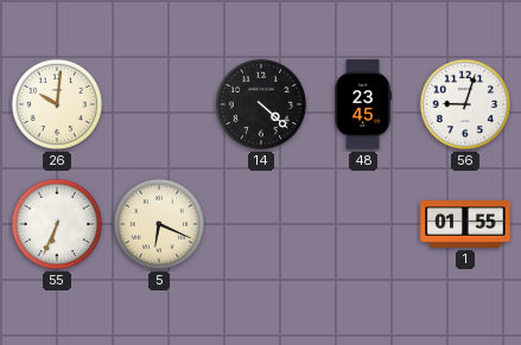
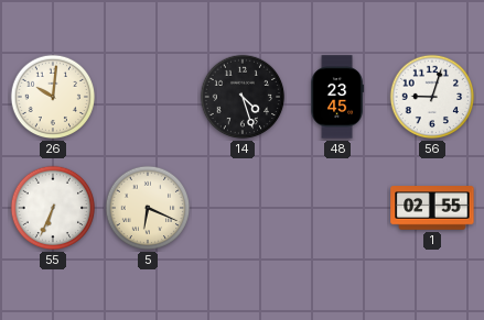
14: 4:22 -> 4:27 (243, 97)
1: 01:55 -> 02:55 (432, 209)
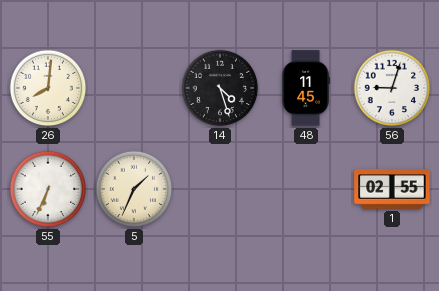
26: 10:01 -> 8:01 (48, 88)
48: 23:45 -> 11:45 (306, 88)
5: 6:19 -> 1:34 (134, 189)
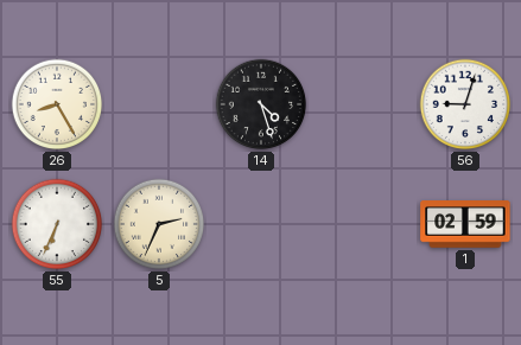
26: 8:01 -> 8:25 (57, 104)
48: 11:45 -> none (306, 88)
5: 1:34 -> 2:34 (159, 224)
1: 02:55 -> 02:59 (465, 225)
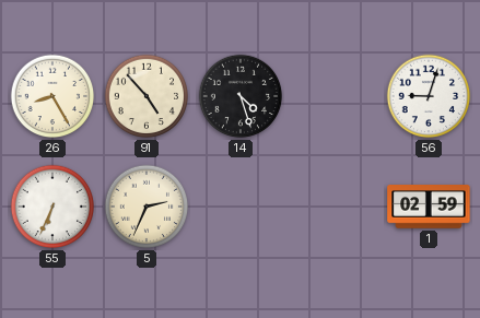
91: none -> 4:53 (147, 96)
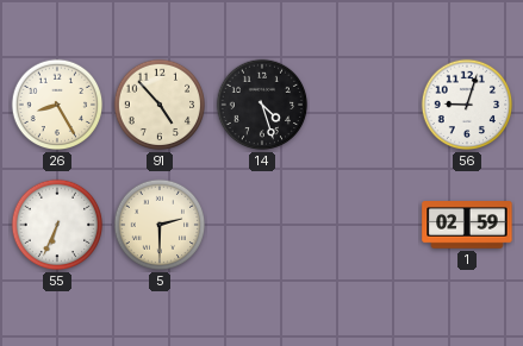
5: 2:34 -> 2:30 (160, 225)
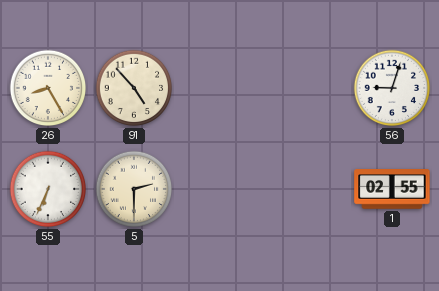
14: 4:27 -> none (262, 105)
1: 02:59 -> 02:55 (392, 190)
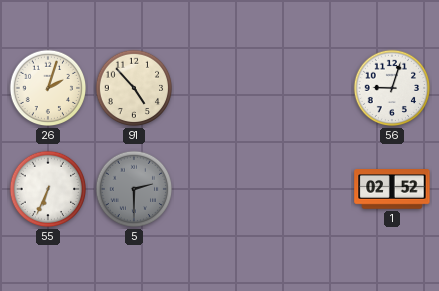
26: 8:25 -> 2:03 (48, 88)
5 dial: cream -> grey (134, 189)
1: 02:55 -> 02:52 (392, 190)
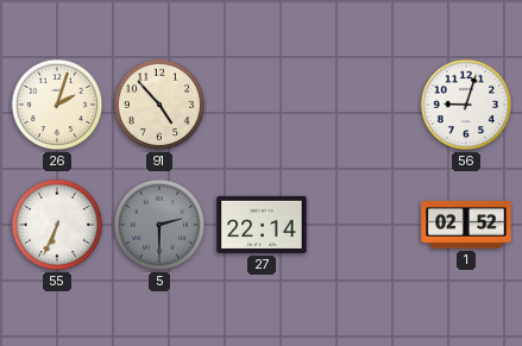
27: none -> 22:14 (262, 225)
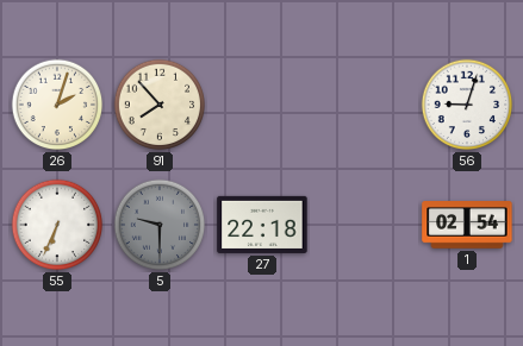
91: 4:53 -> 7:53 (160, 105)
5: 2:30 -> 9:30 (160, 225)
27: 22:14 -> 22:18 (262, 225)
1: 02:52 -> 02:54 (467, 226)
